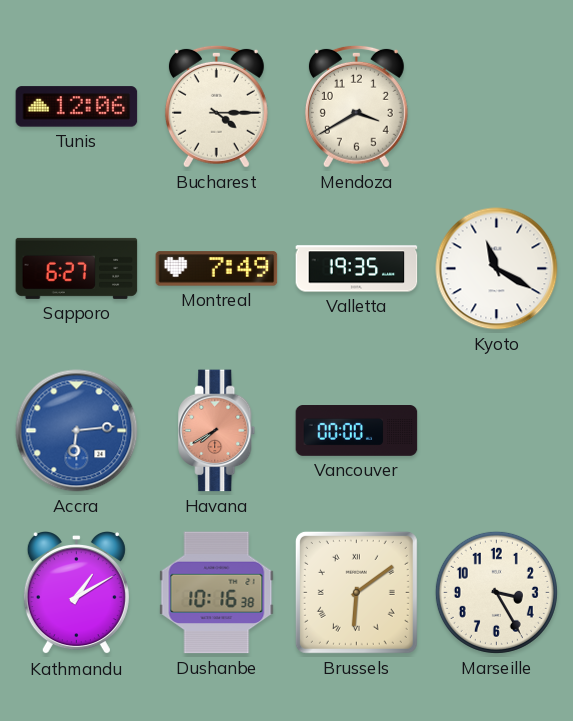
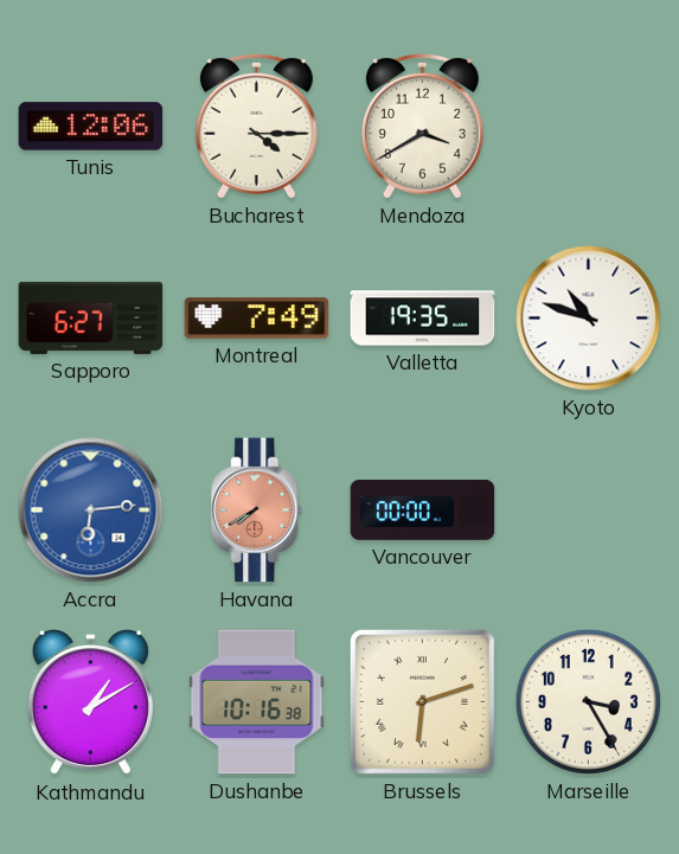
Kyoto: 11:20 -> 10:48 (589, 319)
Brussels: 6:09 -> 6:12 (422, 701)
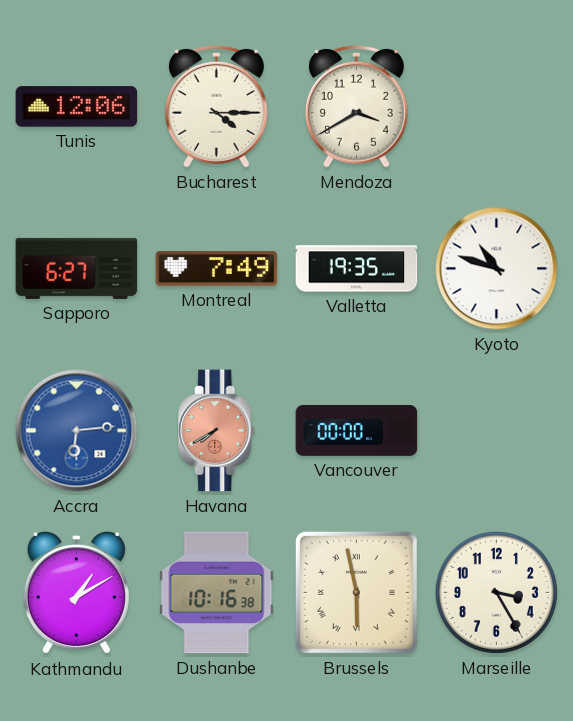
Brussels: 6:12 -> 5:58 (356, 592)
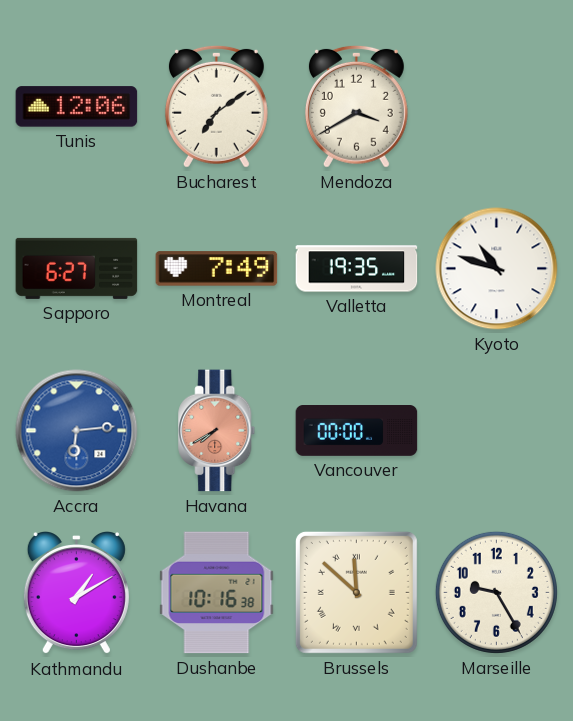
Bucharest: 4:15 -> 7:09 (216, 106)
Brussels: 5:58 -> 11:52 (356, 592)
Marseille: 3:25 -> 9:25 (496, 592)
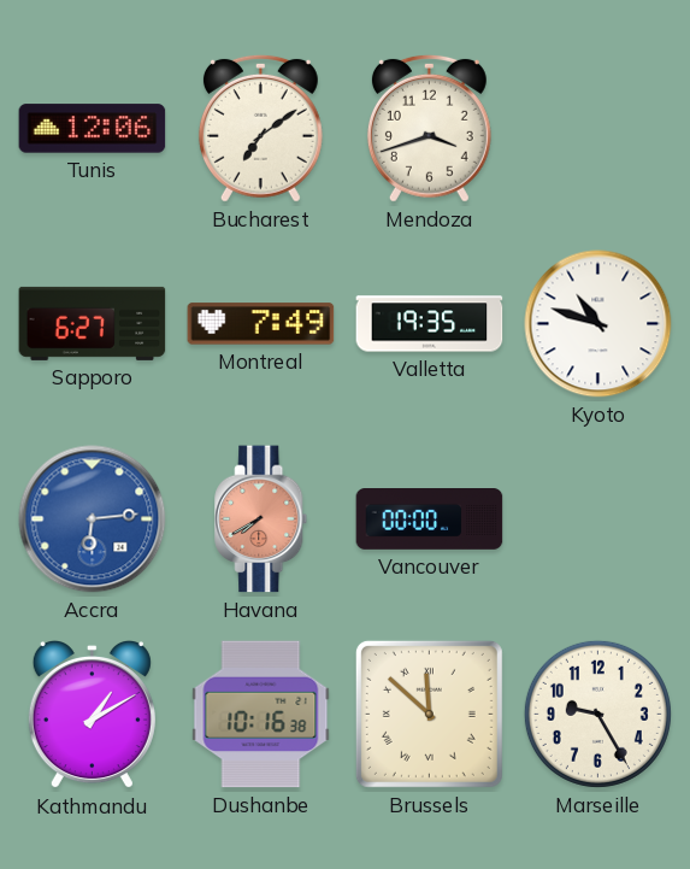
Mendoza: 3:40 -> 3:42 (429, 128)
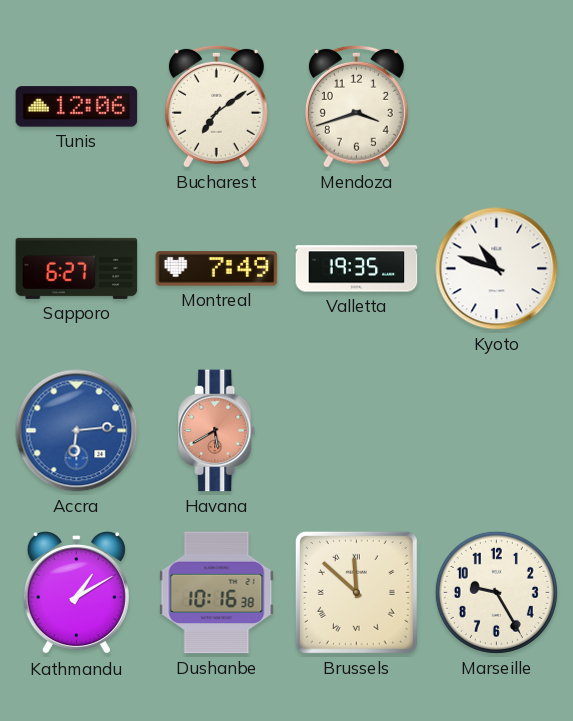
Havana: 7:40 -> 5:40 (217, 431)
Vancouver: 00:00 -> none (430, 519)
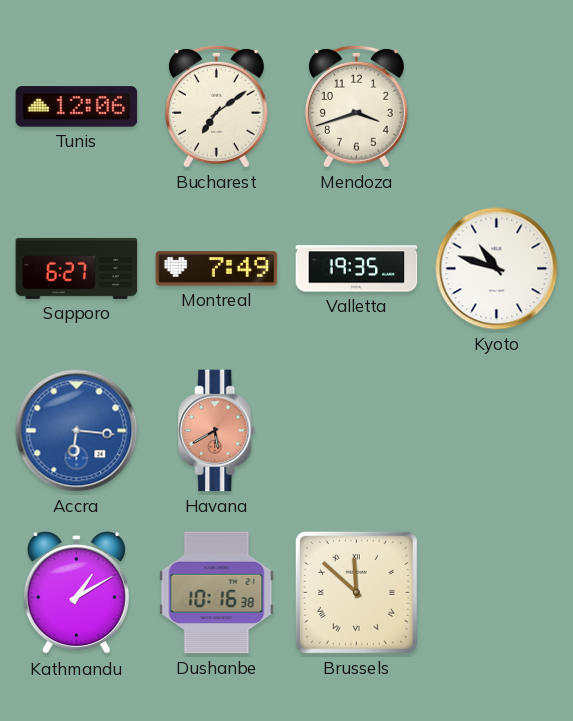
Accra: 6:14 -> 6:16 (77, 431)
Marseille: 9:25 -> none (496, 592)
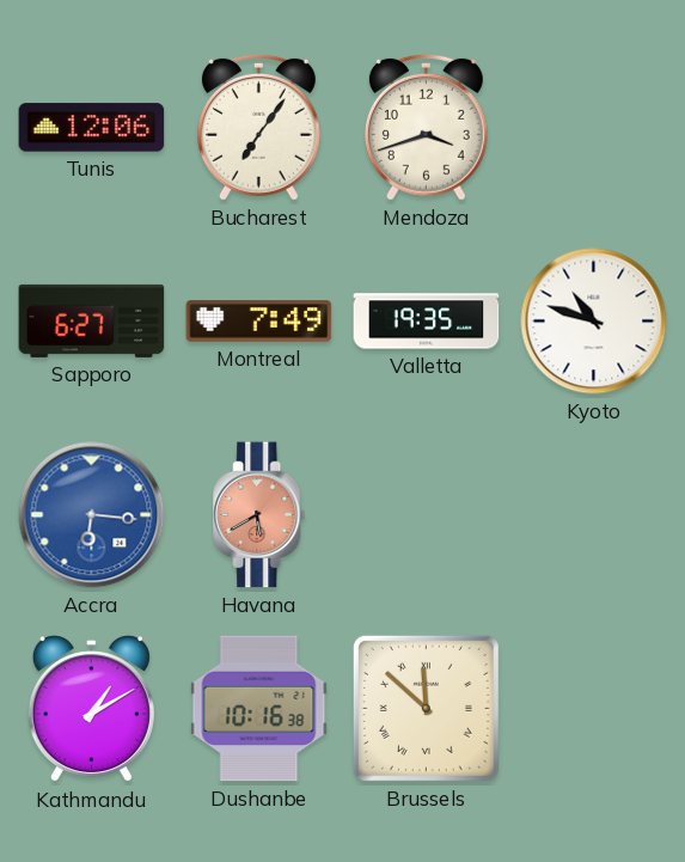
Bucharest: 7:09 -> 7:06 (258, 127)
